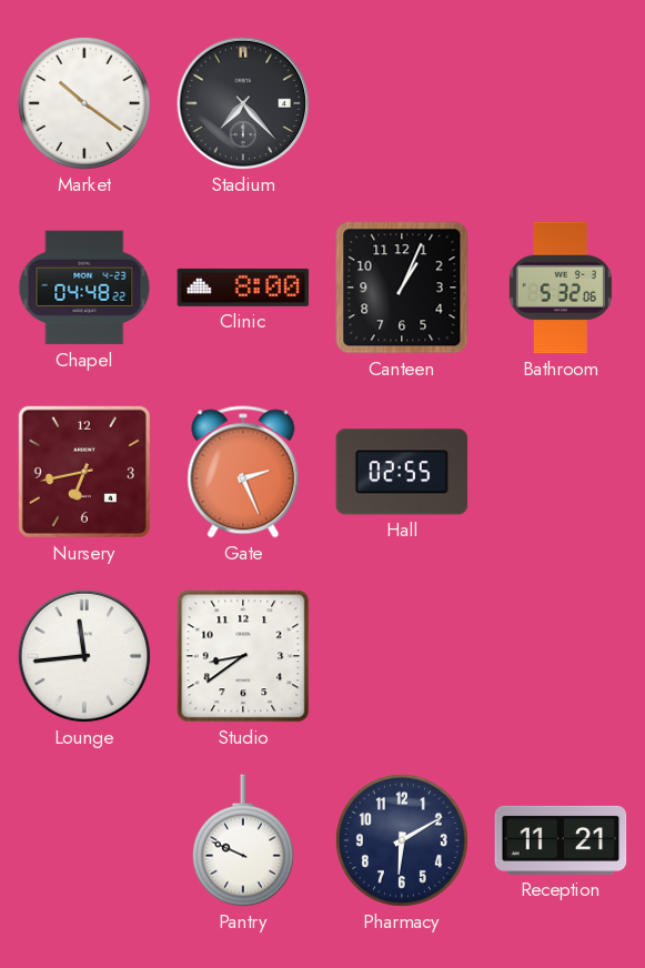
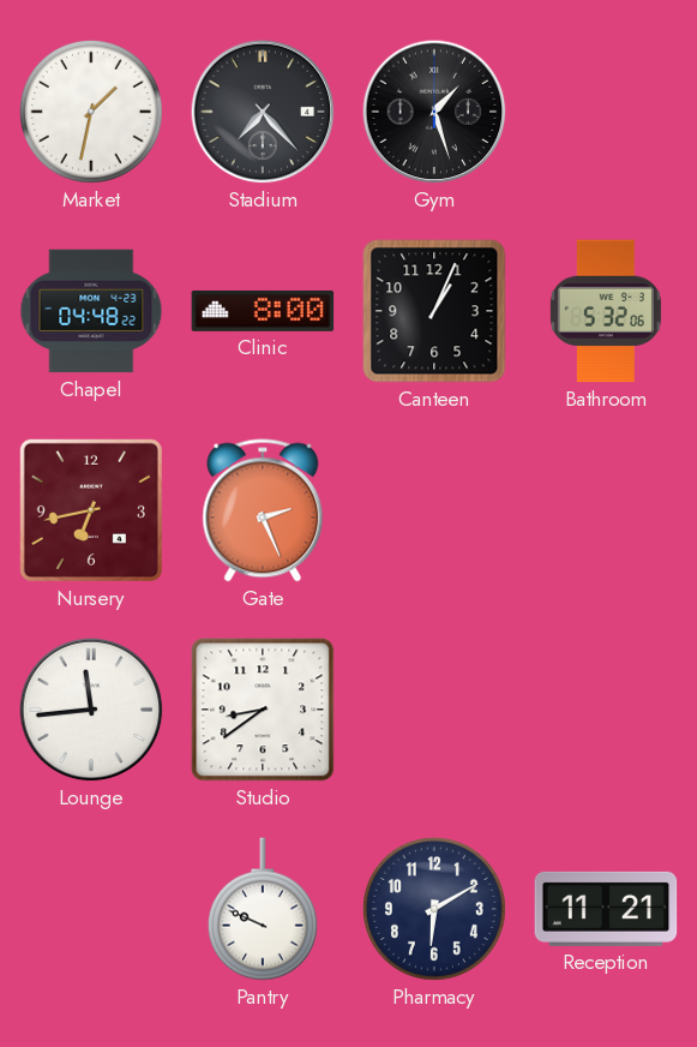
Market: 10:21 -> 1:32 (91, 112)
Gym: none -> 1:27 (434, 112)
Hall: 02:55 -> none (402, 472)
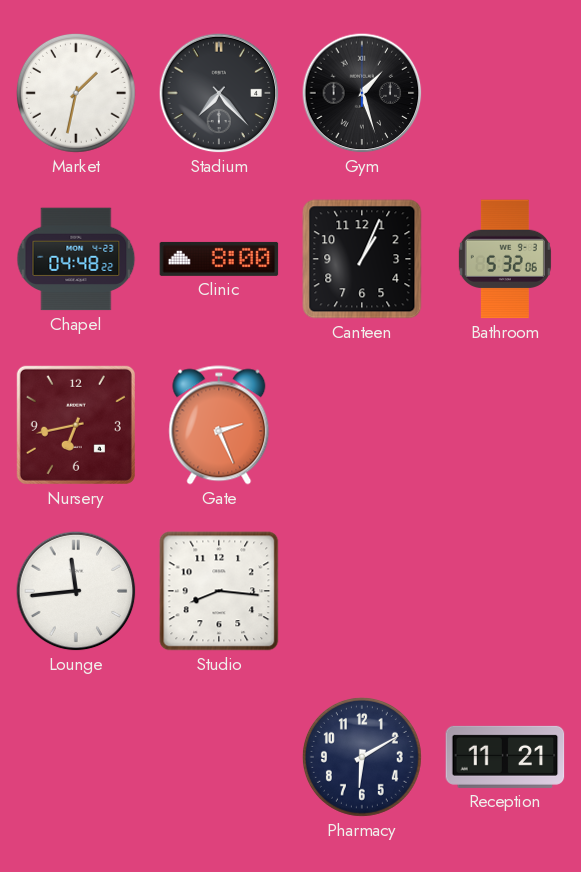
Studio: 8:39 -> 8:16 (219, 591)
Pantry: 9:49 -> none (263, 909)
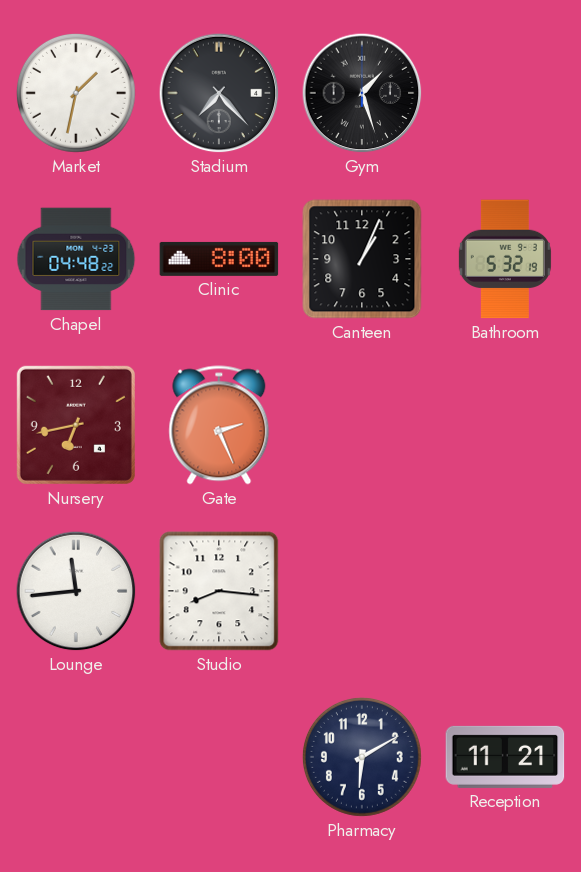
Bathroom: 5:32:06 -> 5:32:19 (505, 259)
